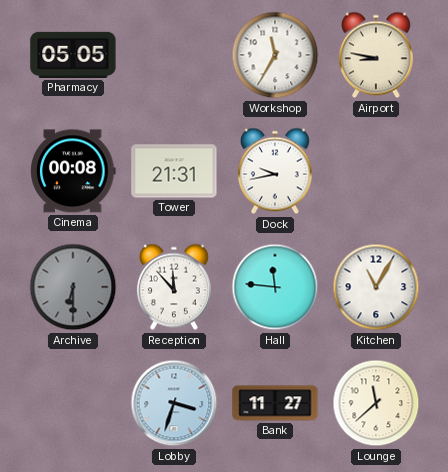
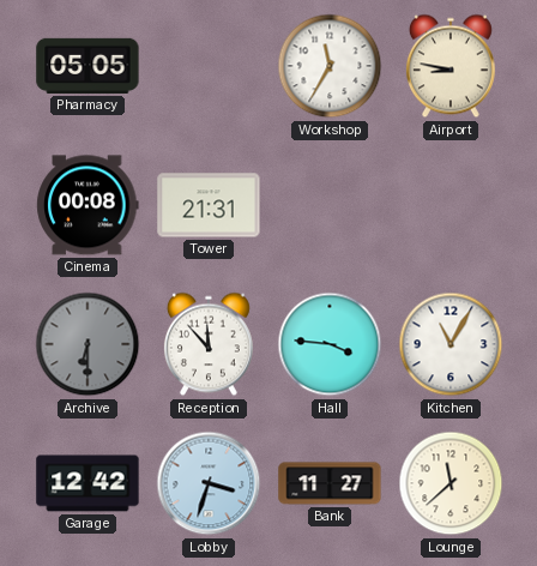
Dock: 9:43 -> none (275, 171)
Hall: 11:46 -> 3:46 (330, 344)
Garage: none -> 12:42 (88, 483)
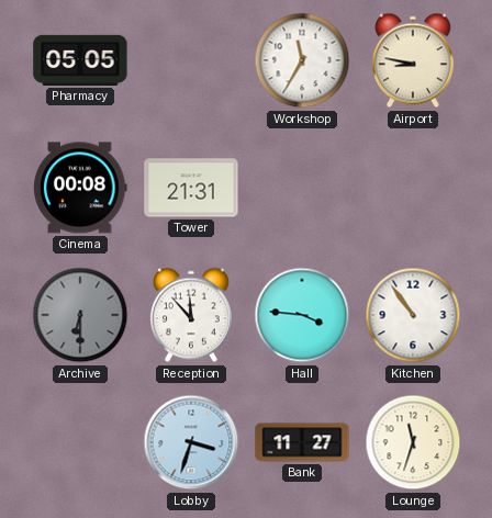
Kitchen: 11:05 -> 10:54 (413, 315)
Garage: 12:42 -> none (88, 483)
Lounge: 11:38 -> 11:33 (413, 442)
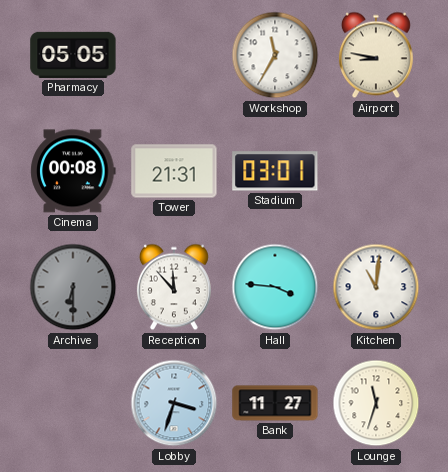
Stadium: none -> 03:01 (275, 171)
Kitchen: 10:54 -> 11:01 (376, 287)
